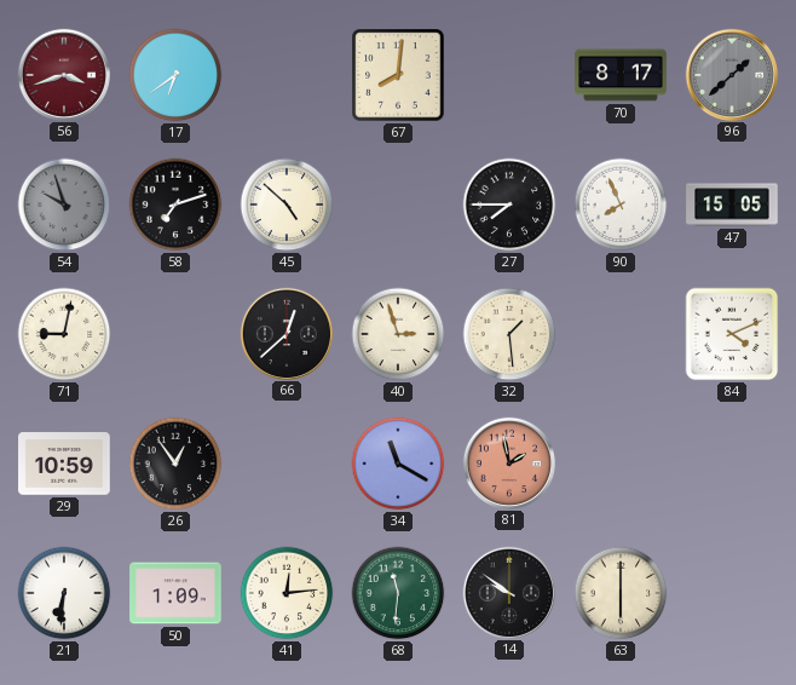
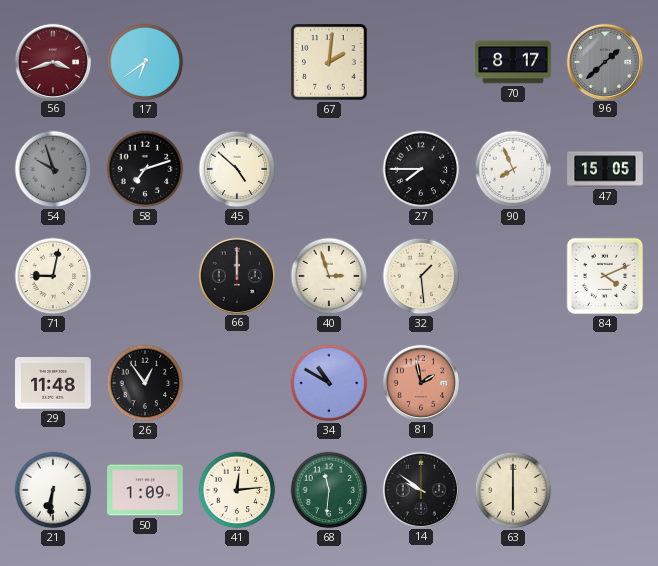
67: 8:01 -> 2:01 (329, 62)
66: 12:38 -> 12:00 (236, 275)
29: 10:59 -> 11:48 (53, 383)
34: 11:20 -> 10:50 (329, 383)
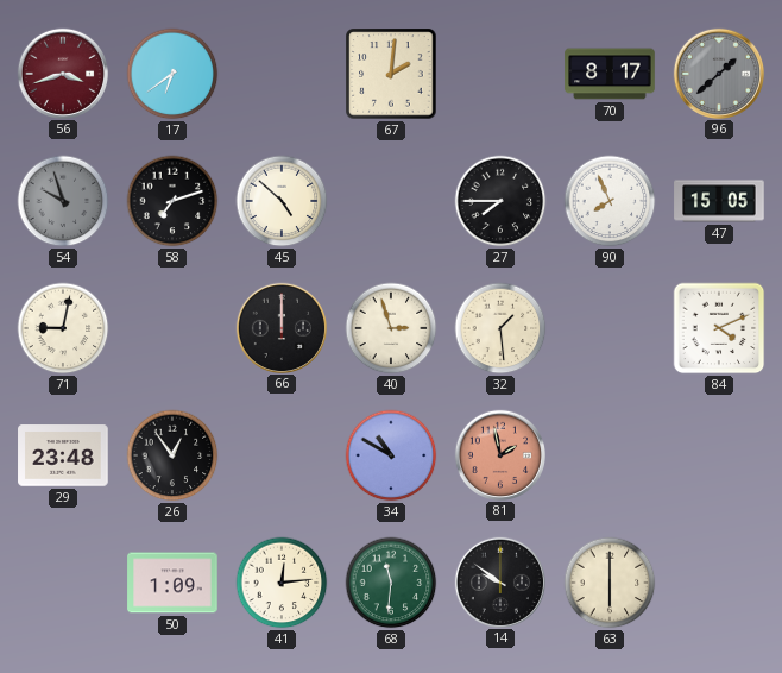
29: 11:48 -> 23:48 (63, 455)
21: 6:31 -> none (53, 490)
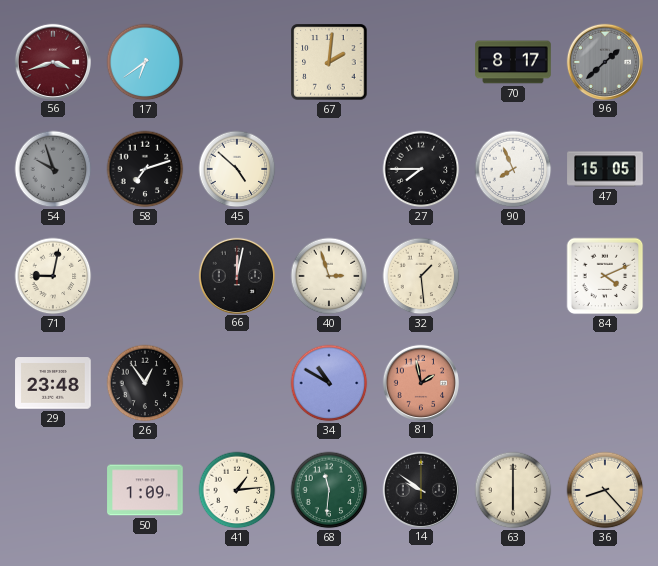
66: 12:00 -> 12:02 (236, 275)
41: 12:14 -> 1:14 (237, 490)
36: none -> 8:23 (605, 490)
